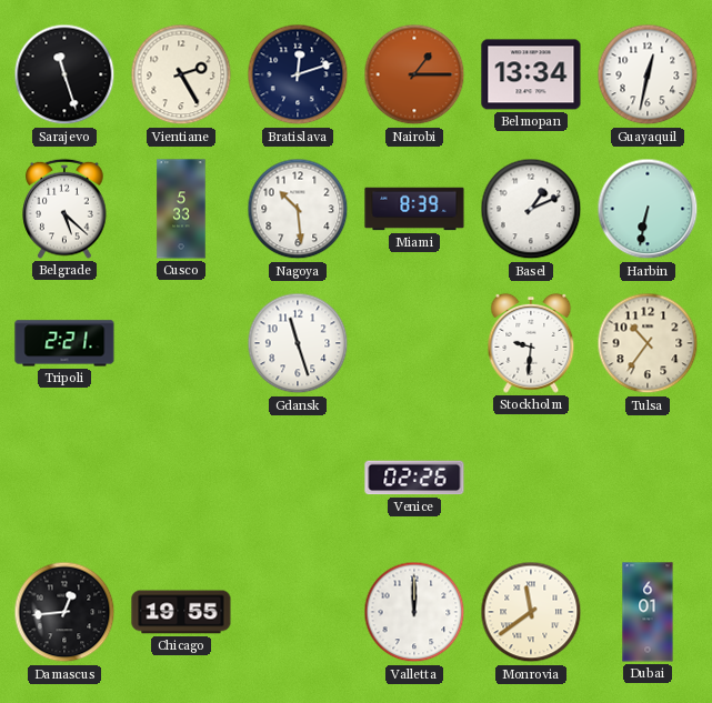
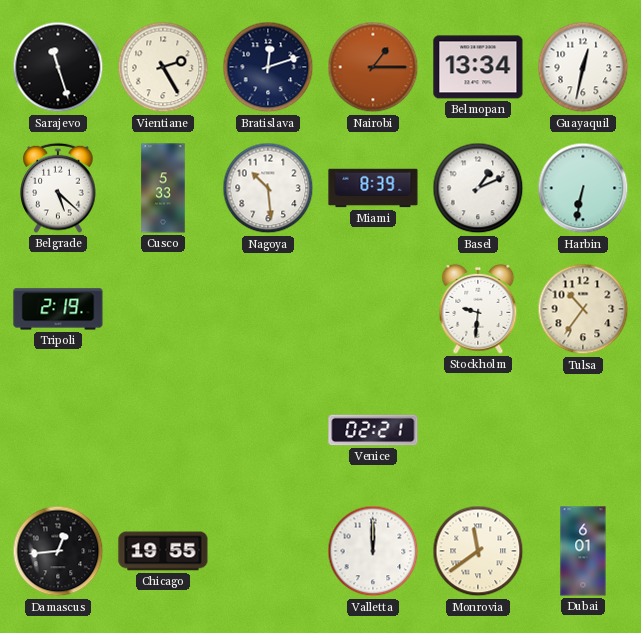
Tripoli: 2:21 -> 2:19 (58, 309)
Gdansk: 11:27 -> none (298, 343)
Venice: 02:26 -> 02:21 (373, 430)
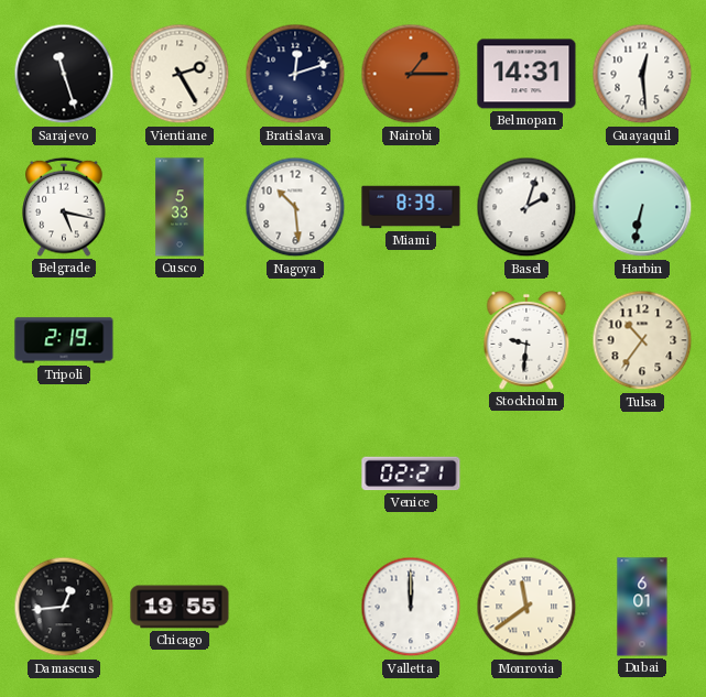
Belmopan: 13:34 -> 14:31 (526, 74)
Guayaquil: 12:32 -> 12:29 (642, 74)
Belgrade: 5:22 -> 5:17 (64, 207)
Basel: 1:11 -> 2:03 (526, 207)
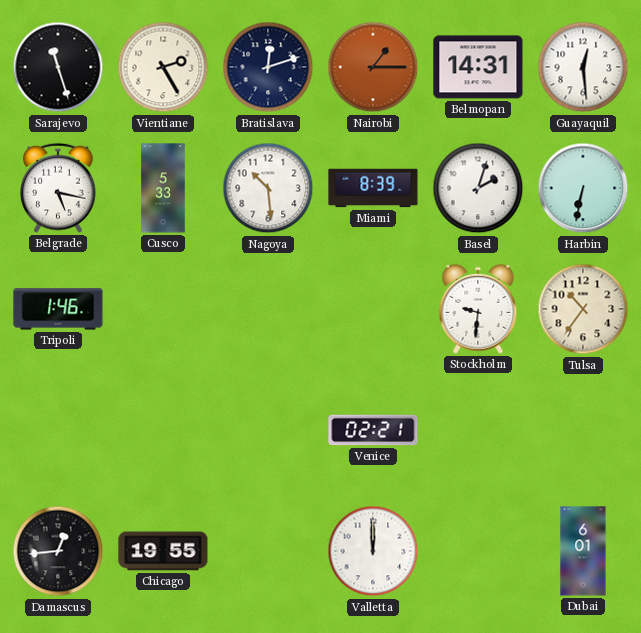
Tripoli: 2:19 -> 1:46 (58, 309)
Monrovia: 11:39 -> none (526, 607)
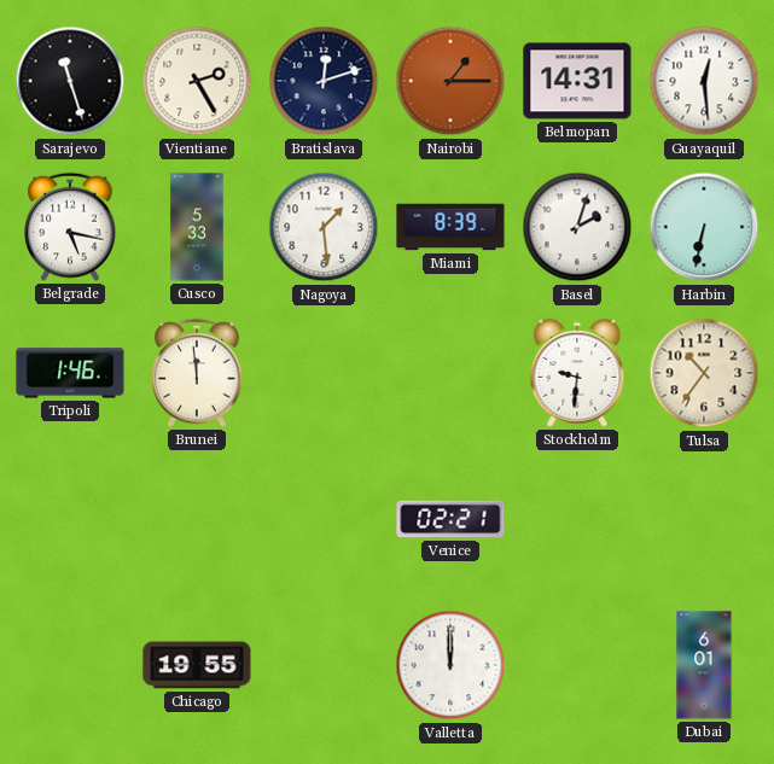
Nagoya: 10:29 -> 1:29 (324, 227)
Brunei: none -> 11:59 (197, 373)
Damascus: 12:44 -> none (58, 551)
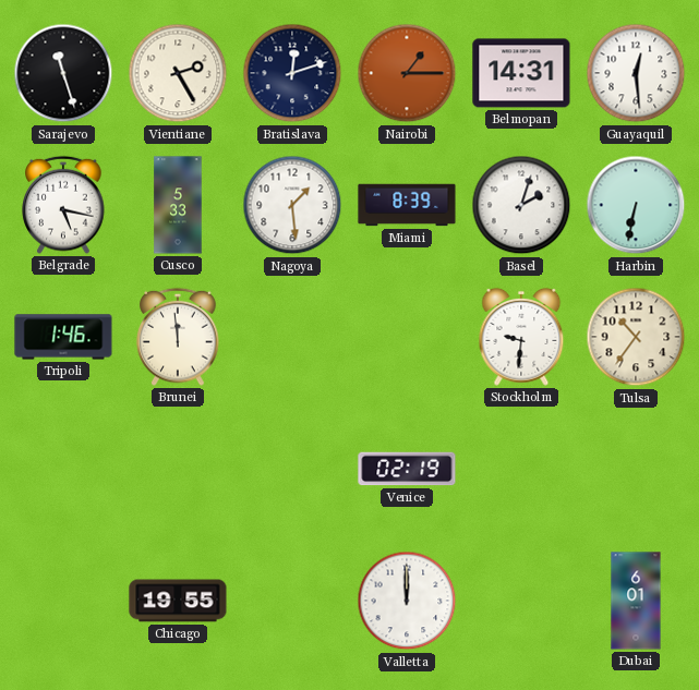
Venice: 02:21 -> 02:19 (407, 469)
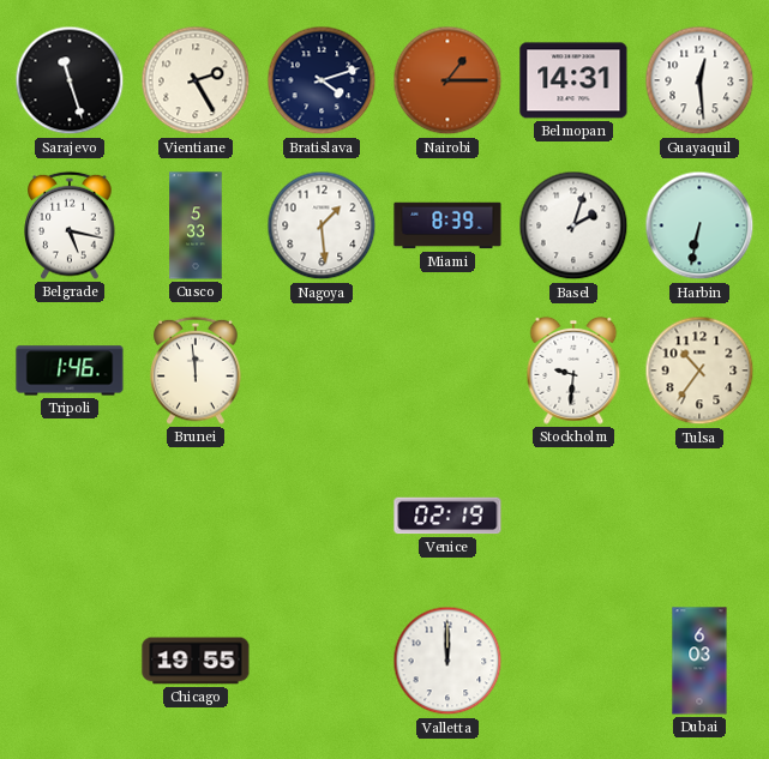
Bratislava: 12:12 -> 4:12 (322, 80)
Dubai: 6:01 -> 6:03 (699, 661)
